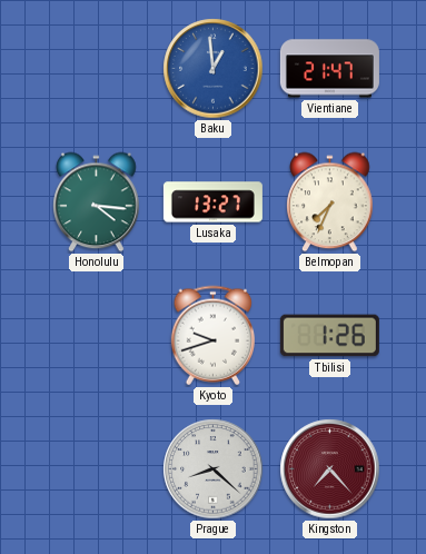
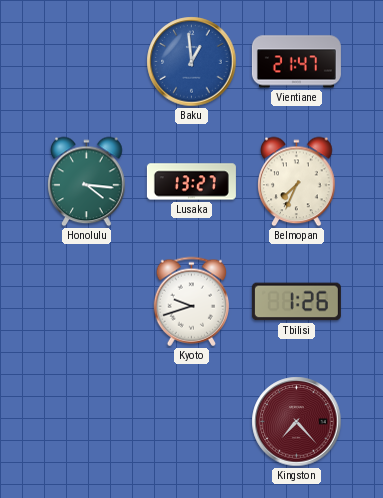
Prague: 8:22 -> none (214, 469)
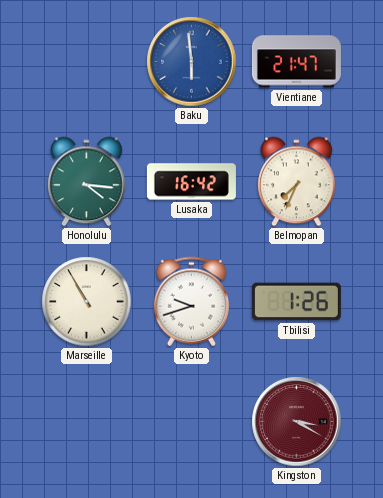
Baku: 12:59 -> 5:59 (192, 62)
Lusaka: 13:27 -> 16:42 (191, 182)
Marseille: none -> 10:55 (87, 302)
Kingston: 7:23 -> 3:20 (297, 422)
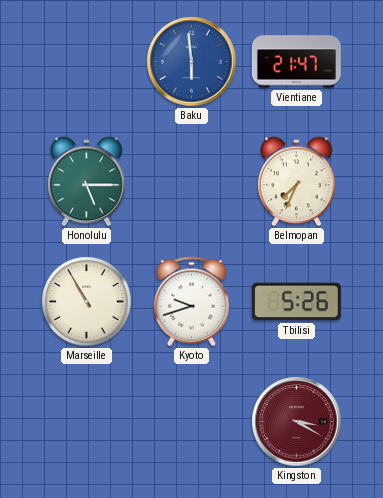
Honolulu: 4:16 -> 5:15 (87, 182)
Lusaka: 16:42 -> none (191, 182)
Tbilisi: 1:26 -> 5:26 (296, 302)
